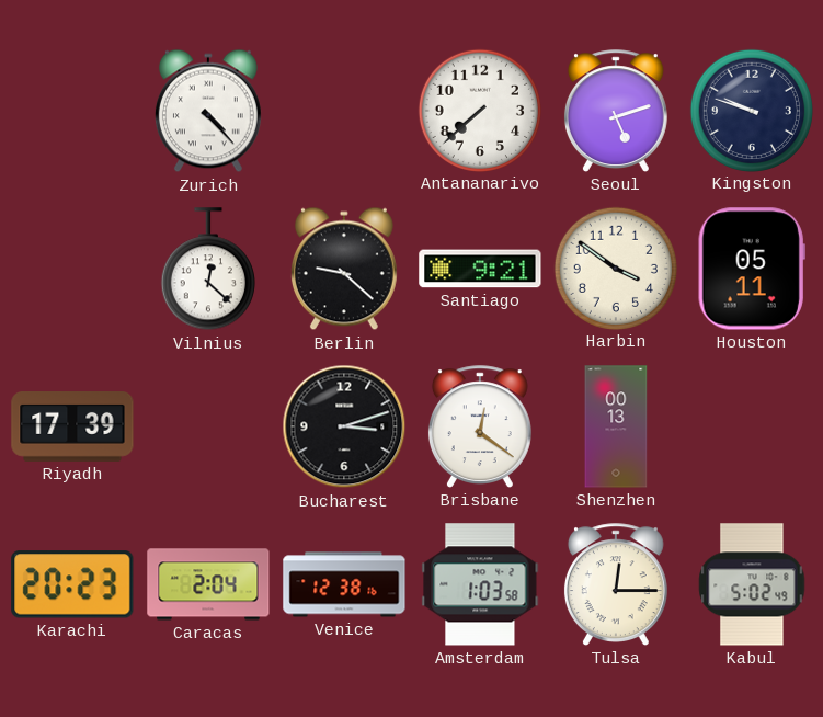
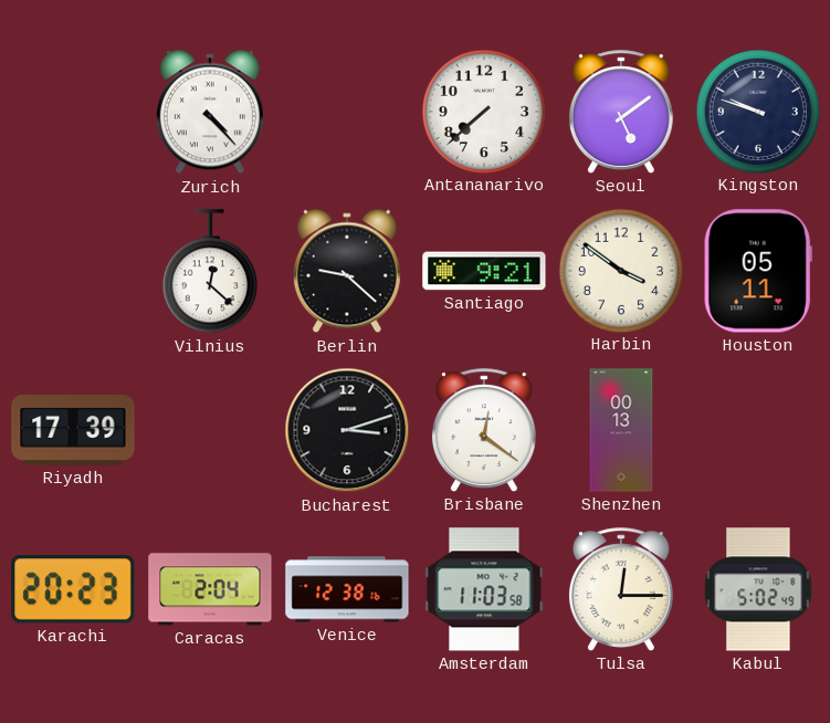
Seoul: 5:12 -> 5:09 (621, 112)
Amsterdam: 1:03 -> 11:03 (484, 589)
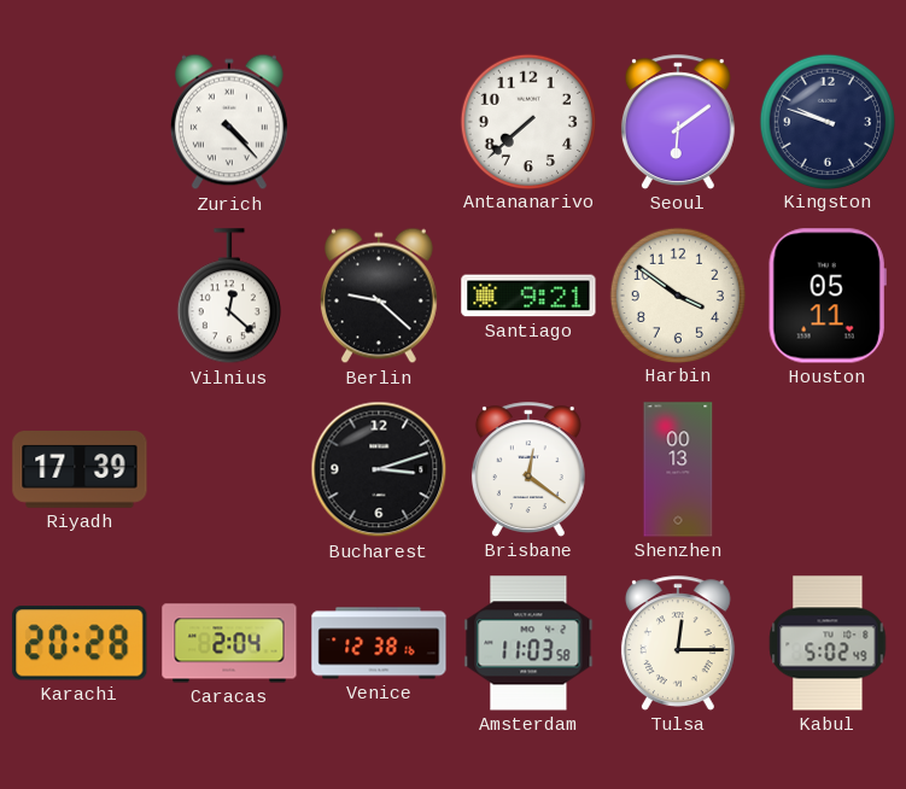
Seoul: 5:09 -> 6:09 (678, 122)
Karachi: 20:23 -> 20:28 (80, 643)
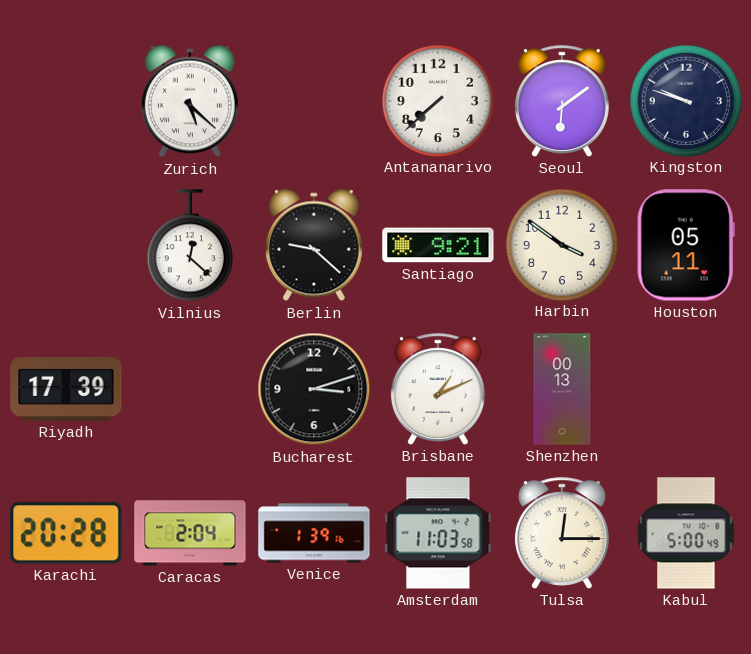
Zurich: 4:23 -> 5:22 (190, 101)
Brisbane: 12:21 -> 1:11 (438, 389)
Venice: 12:38 -> 1:39 (314, 533)
Kabul: 5:02 -> 5:00 (686, 533)
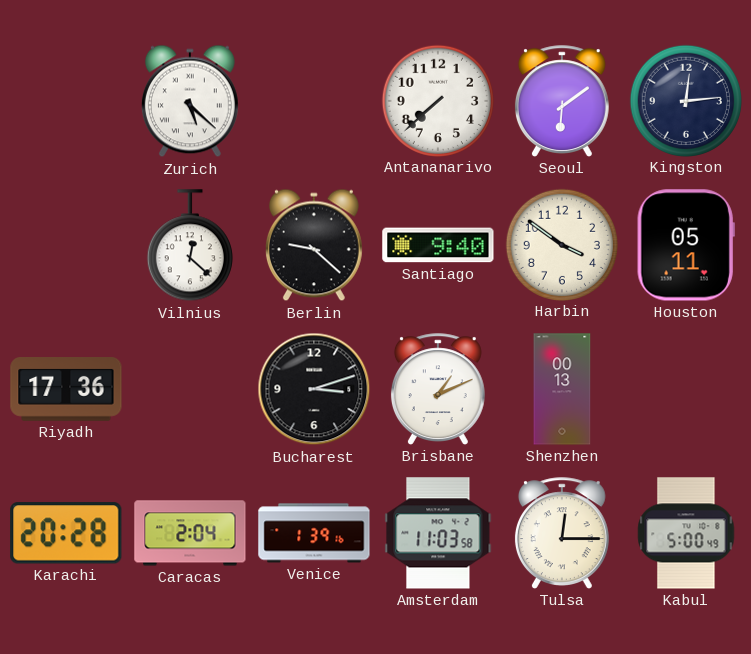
Kingston: 9:48 -> 12:14 (685, 100)
Santiago: 9:21 -> 9:40 (438, 245)
Riyadh: 17:39 -> 17:36 (66, 390)
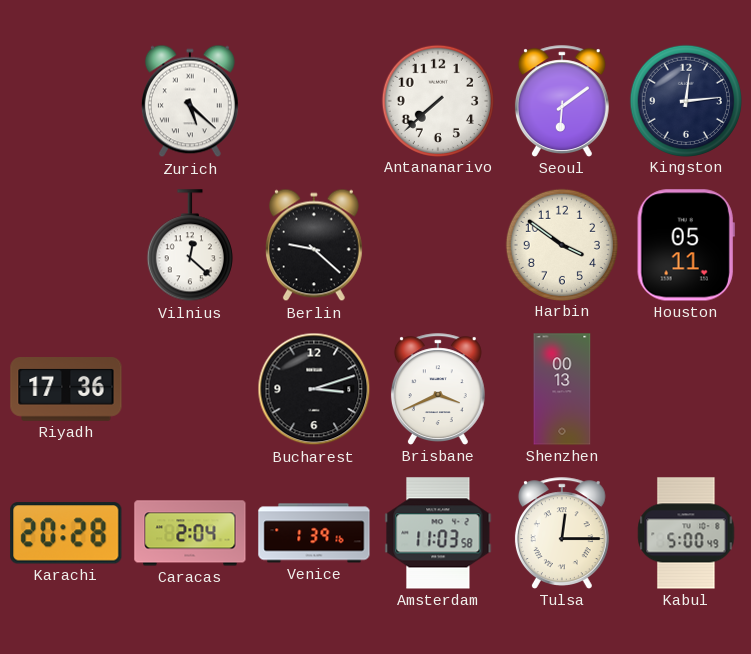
Santiago: 9:40 -> none (438, 245)
Brisbane: 1:11 -> 3:41 (438, 389)
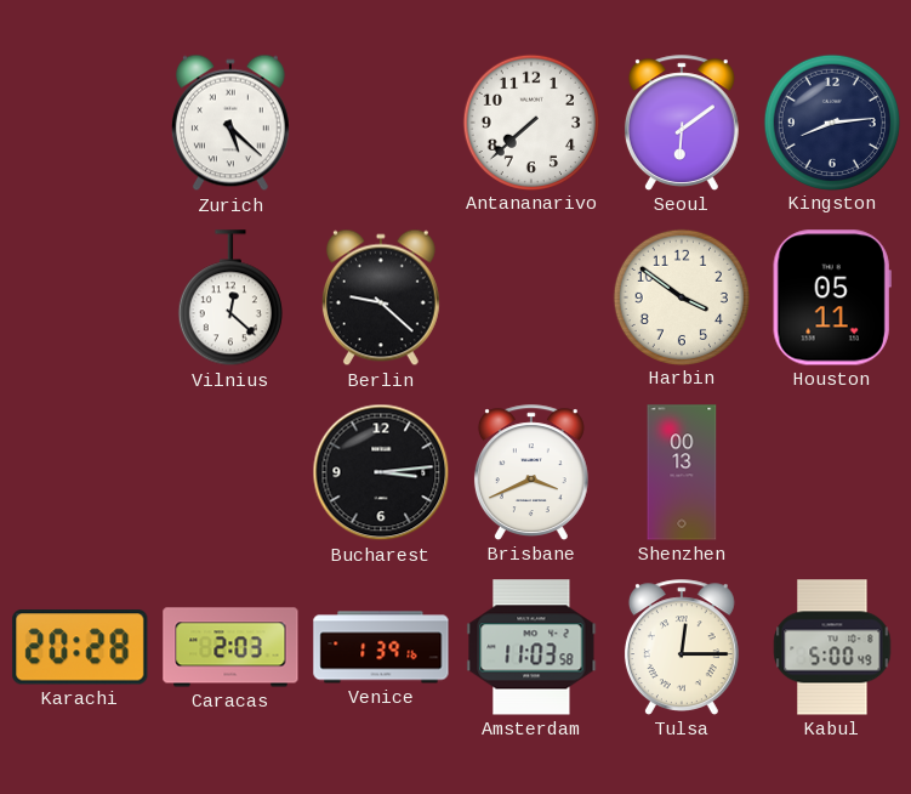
Kingston: 12:14 -> 8:14 (831, 121)
Riyadh: 17:36 -> none (66, 390)
Bucharest: 3:12 -> 3:14 (381, 472)
Caracas: 2:04 -> 2:03 (230, 647)
